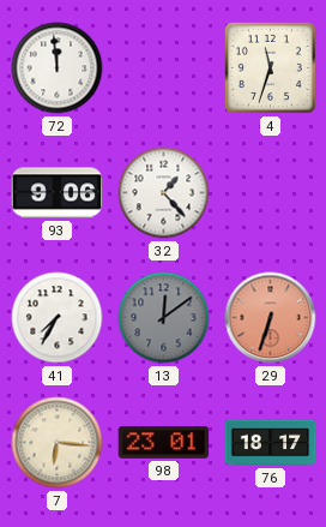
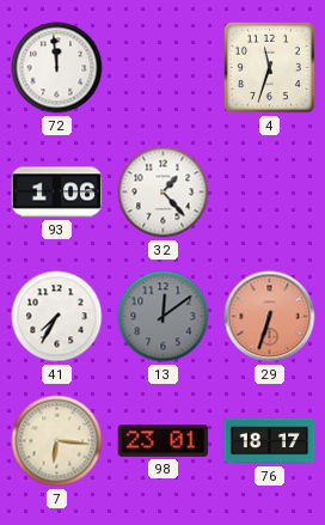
93: 9:06 -> 1:06 (57, 193)
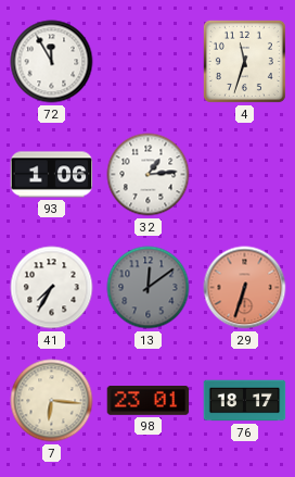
72: 11:59 -> 11:55 (52, 62)
32: 1:23 -> 1:14 (149, 175)
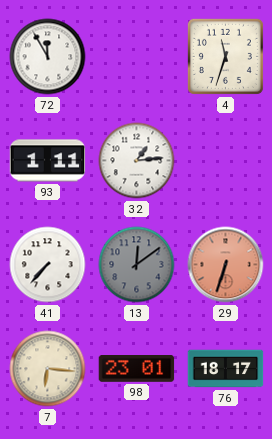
93: 1:06 -> 1:11 (48, 161)
41: 7:35 -> 7:37 (48, 265)
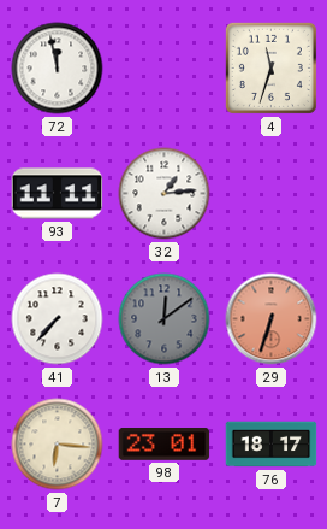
72: 11:55 -> 11:58 (58, 69)
93: 1:11 -> 11:11 (58, 194)
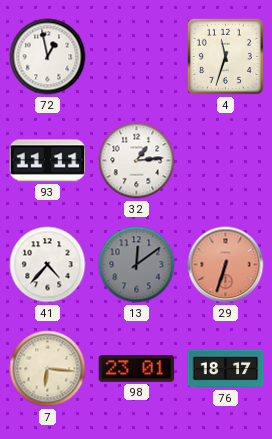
72: 11:58 -> 12:58 (48, 57)
41: 7:37 -> 4:37 (48, 265)
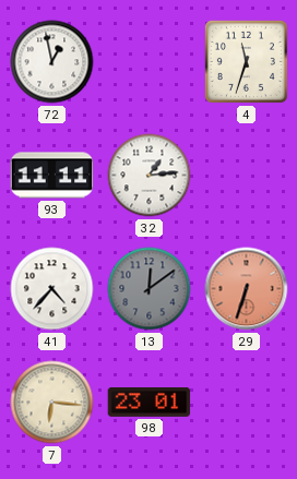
76: 18:17 -> none (226, 369)
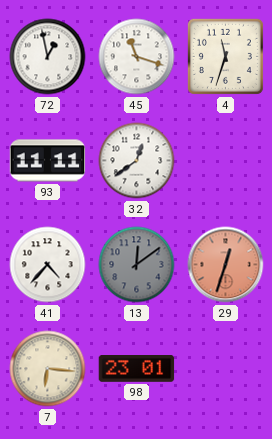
45: none -> 11:18 (137, 57)
32: 1:14 -> 12:39 (137, 161)
29: 6:33 -> 12:33 (226, 265)
